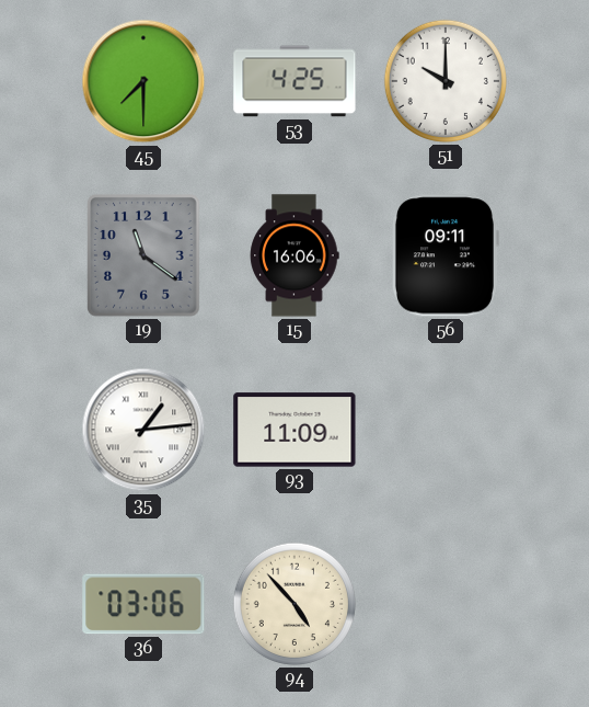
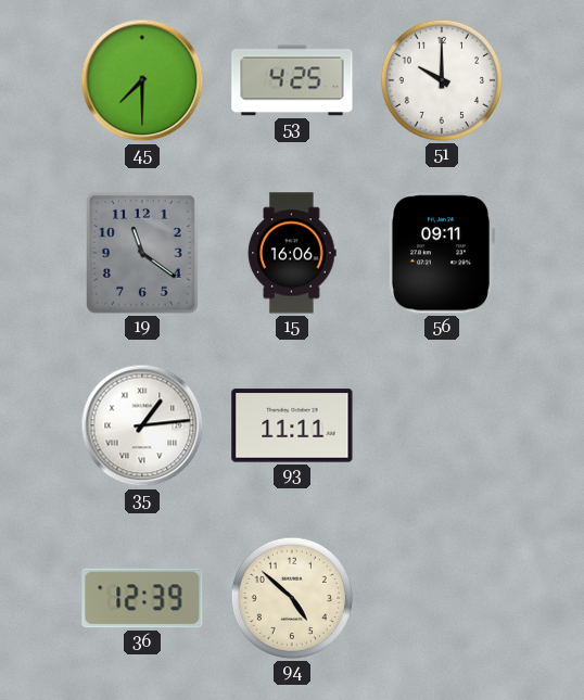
93: 11:09 -> 11:11 (292, 425)
36: 03:06 -> 12:39 (142, 598)
94: 4:53 -> 4:52 (292, 598)
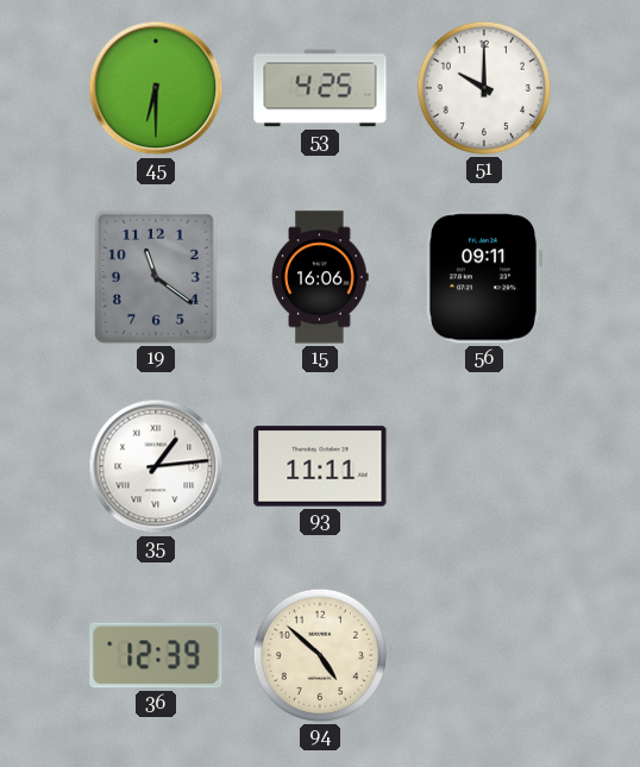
45: 7:30 -> 6:30 (156, 88)
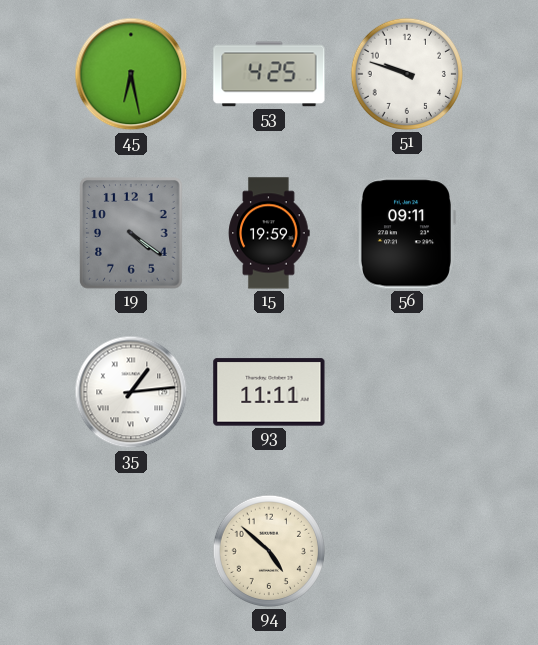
45: 6:30 -> 6:28 (131, 74)
51: 10:00 -> 9:48 (407, 74)
19: 11:21 -> 4:21 (132, 233)
15: 16:06 -> 19:59 (269, 233)
36: 12:39 -> none (156, 655)
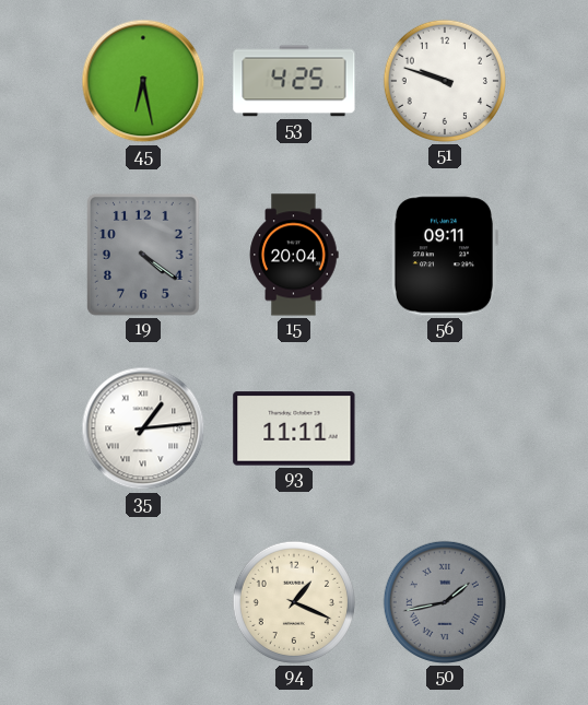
15: 19:59 -> 20:04 (294, 255)
94: 4:52 -> 1:19 (294, 602)
50: none -> 1:43 (445, 602)
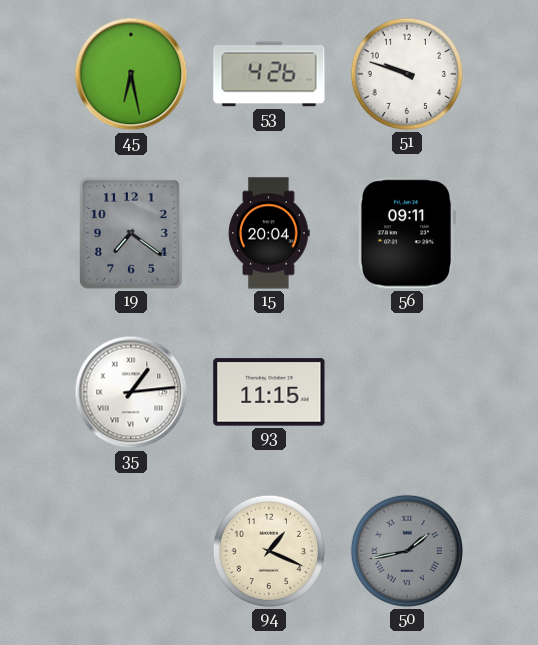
53: 4:25 -> 4:26 (269, 74)
19: 4:21 -> 7:21 (132, 233)
93: 11:11 -> 11:15 (269, 392)
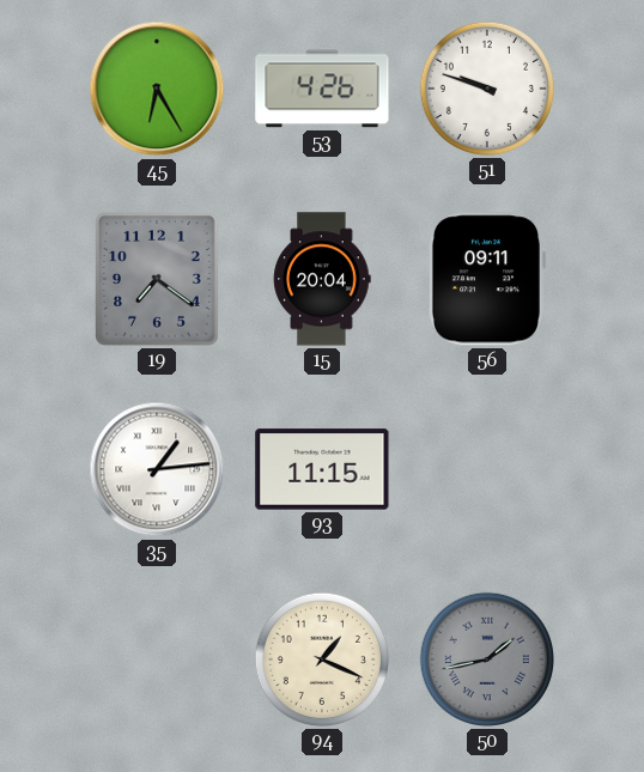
45: 6:28 -> 6:25 (157, 89)
